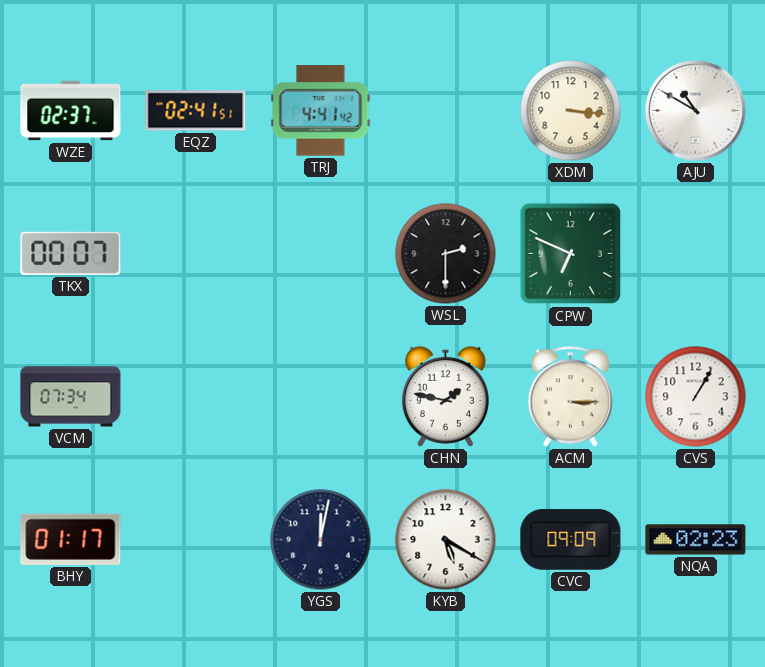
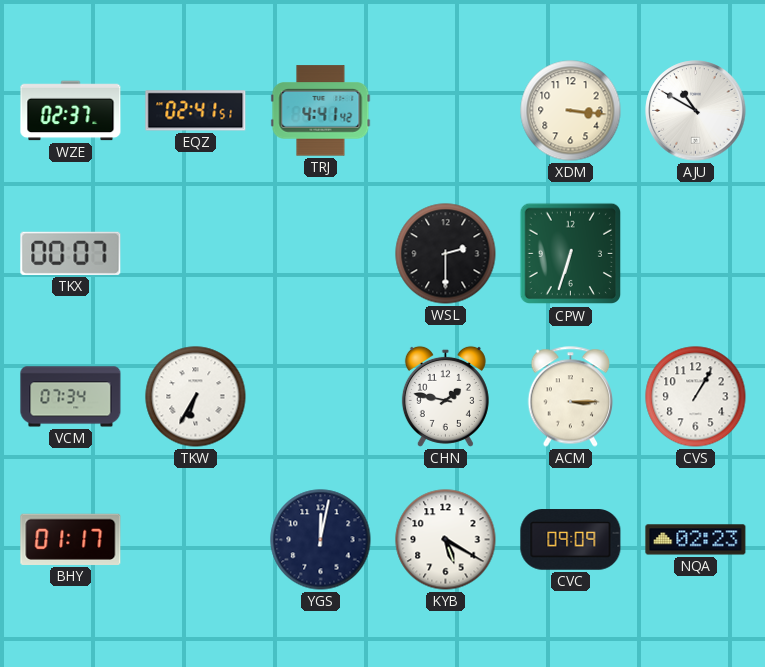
CPW: 6:49 -> 6:33 (571, 254)
TKW: none -> 6:35 (196, 397)
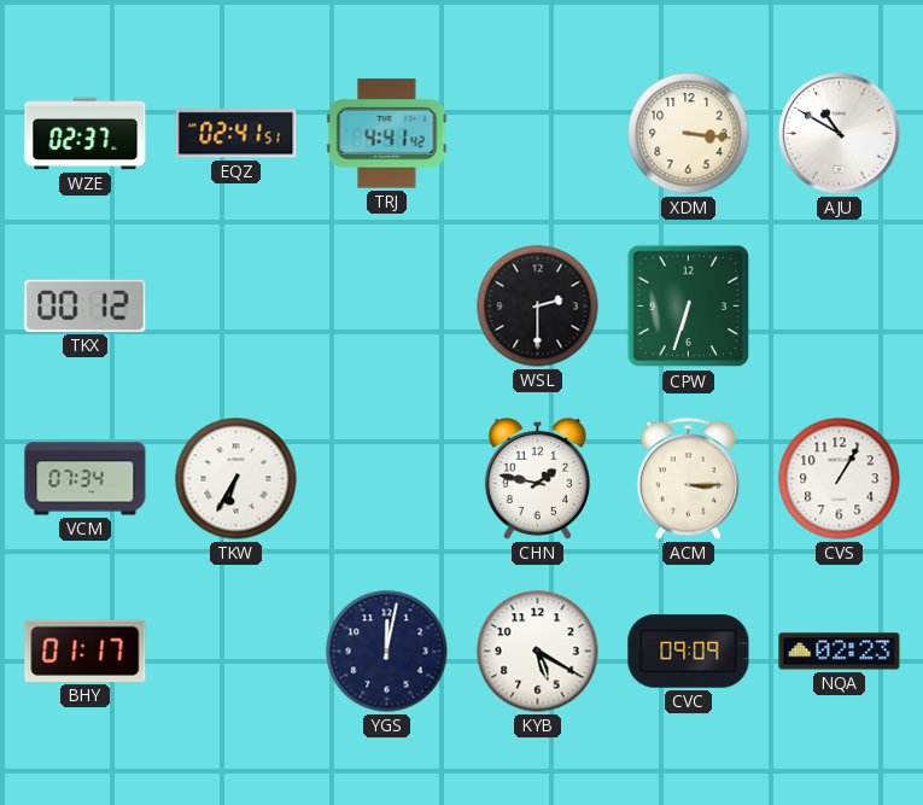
TKX: 00:07 -> 00:12 (86, 305)
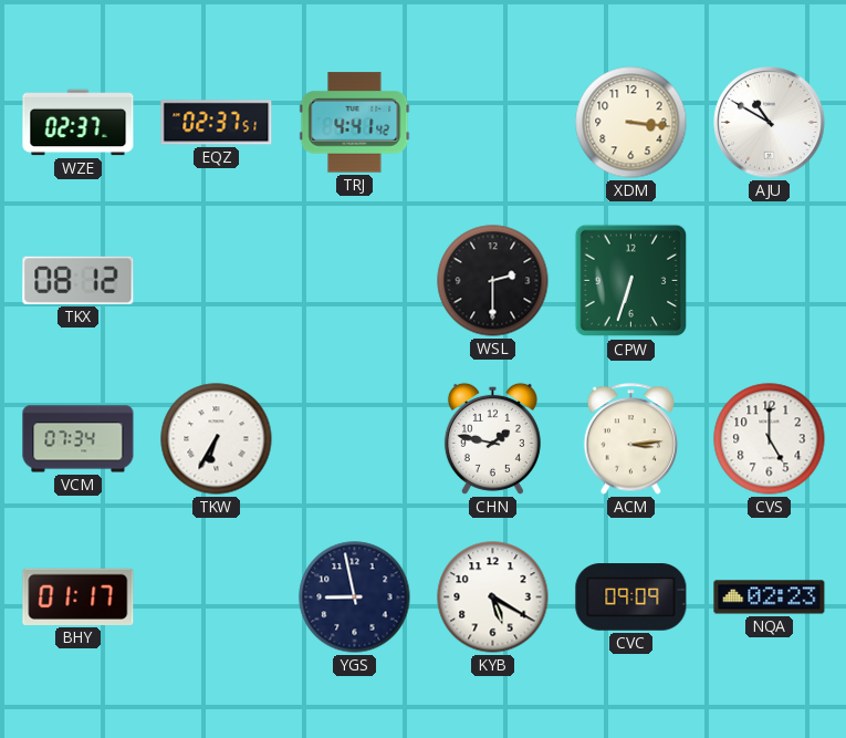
EQZ: 02:41 -> 02:37 (217, 123)
TKX: 00:12 -> 08:12 (79, 280)
ACM: 3:15 -> 3:14 (631, 439)
CVS: 1:05 -> 5:00 (770, 439)
YGS: 12:02 -> 8:58 (355, 597)
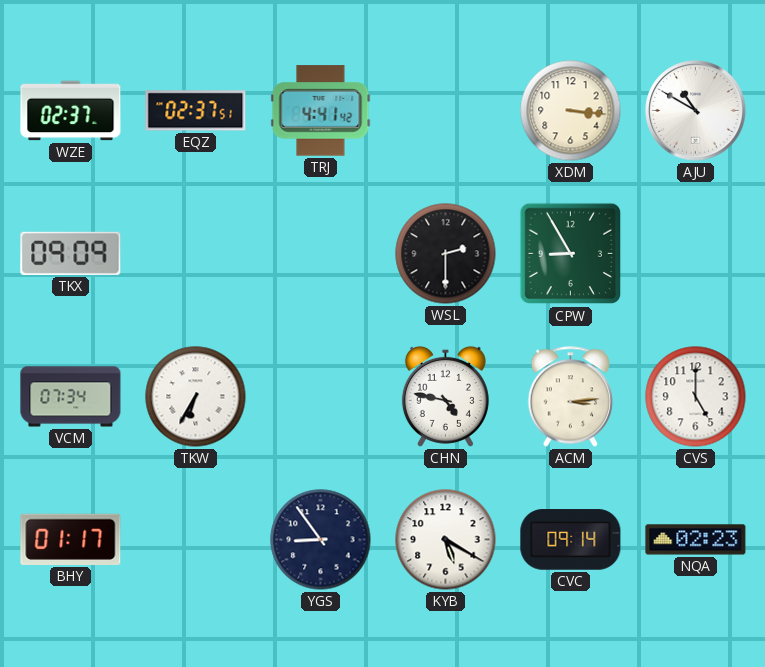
TKX: 08:12 -> 09:09 (71, 253)
CPW: 6:33 -> 8:55 (571, 254)
CHN: 1:47 -> 4:47 (445, 396)
YGS: 8:58 -> 8:54 (321, 540)
CVC: 09:09 -> 09:14 (571, 540)
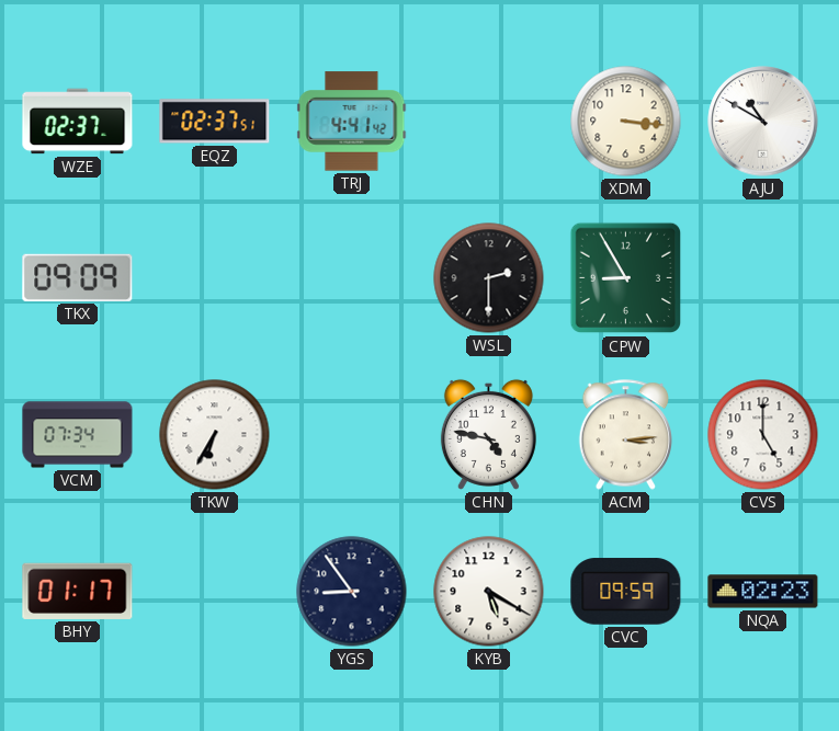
CVC: 09:14 -> 09:59 (626, 592)
